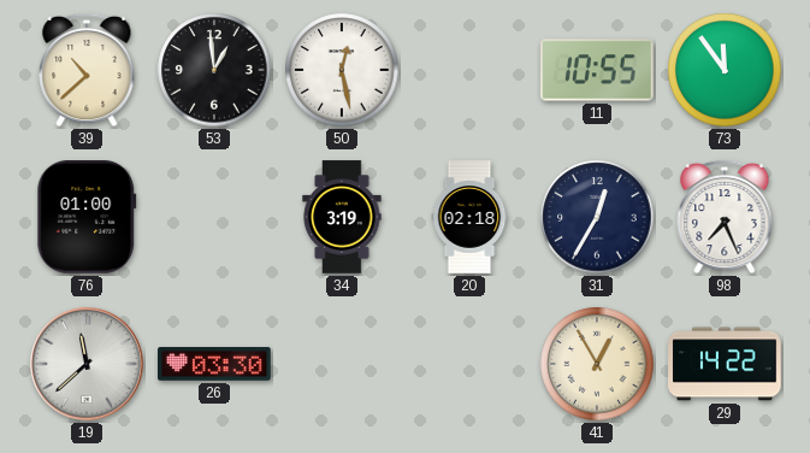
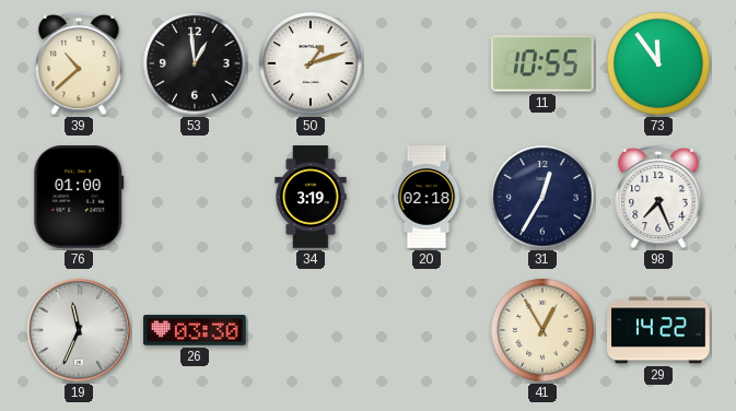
50: 12:28 -> 1:12 (311, 63)
19: 11:38 -> 11:34 (79, 330)
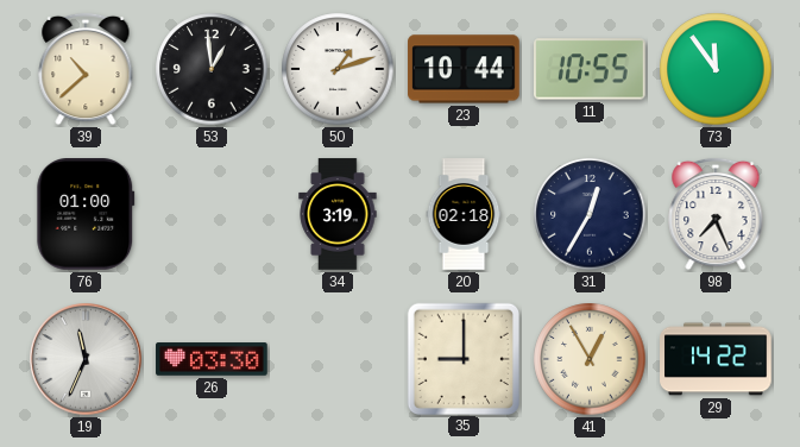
23: none -> 10:44 (464, 69)
35: none -> 9:00 (462, 358)
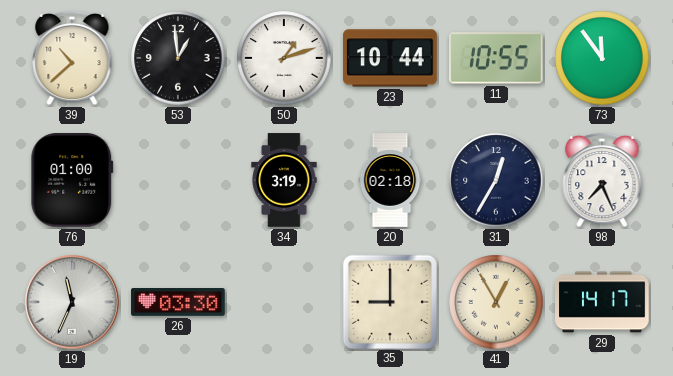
29: 14:22 -> 14:17 (602, 302)
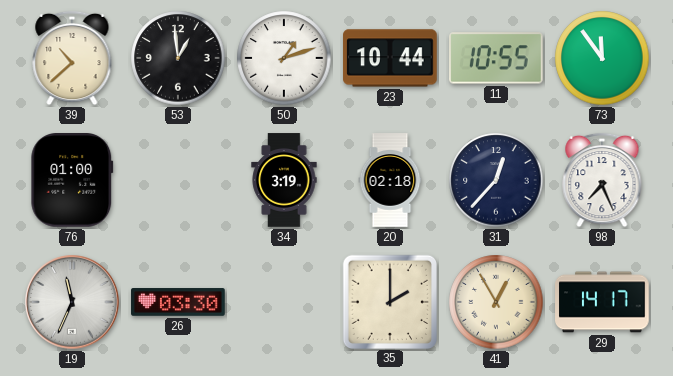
31: 12:35 -> 12:37 (496, 180)
35: 9:00 -> 2:00 (389, 301)
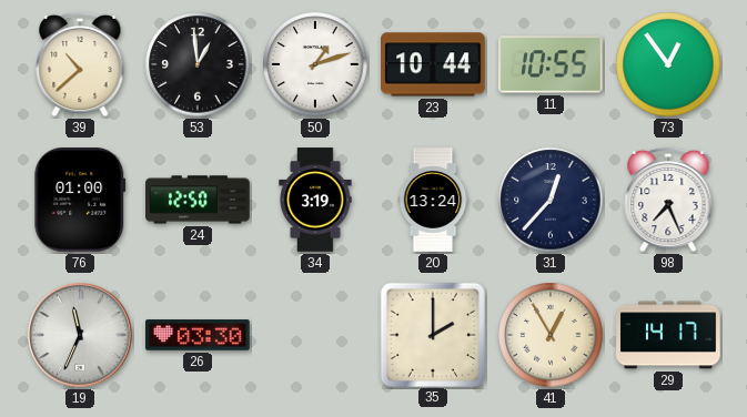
73: 11:54 -> 12:54 (668, 64)
24: none -> 12:50 (198, 200)
20: 02:18 -> 13:24 (433, 200)
